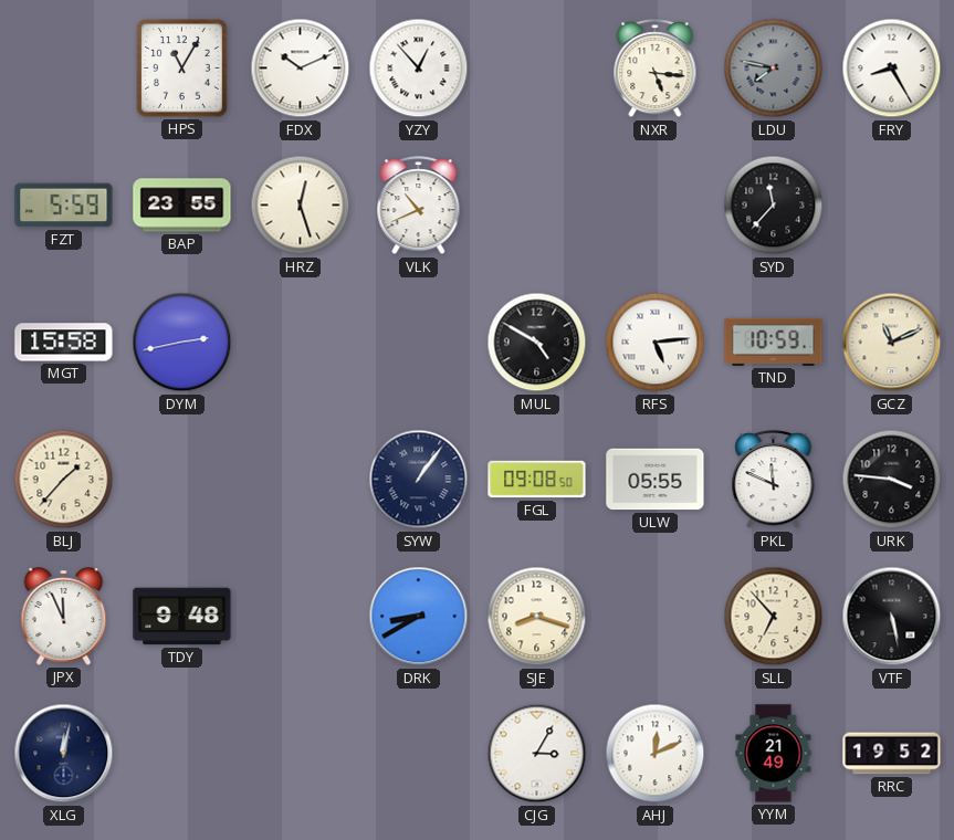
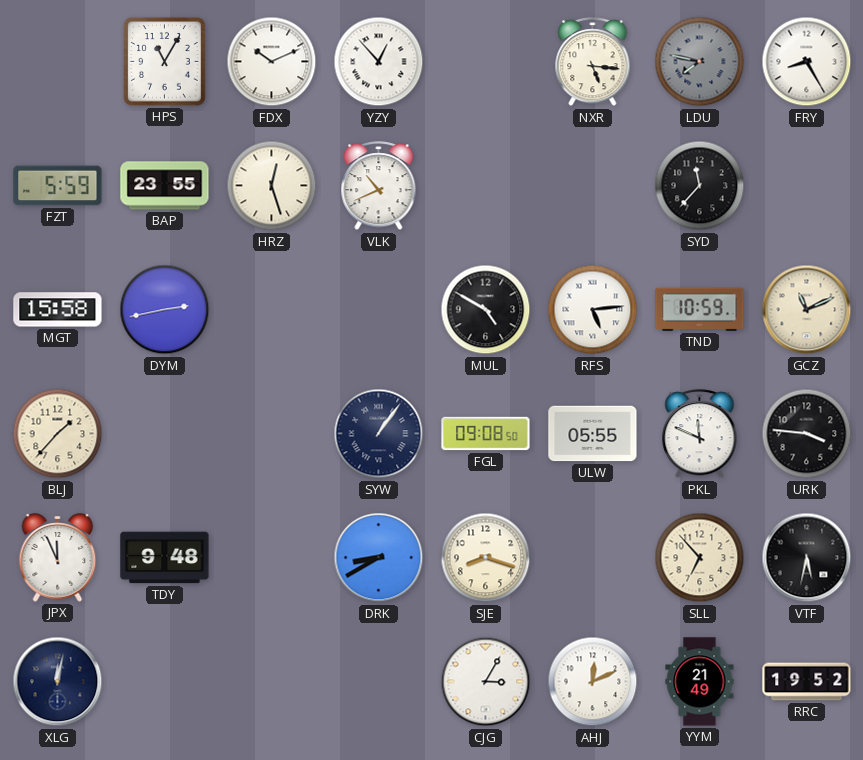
VTF: 5:28 -> 5:32 (807, 558)
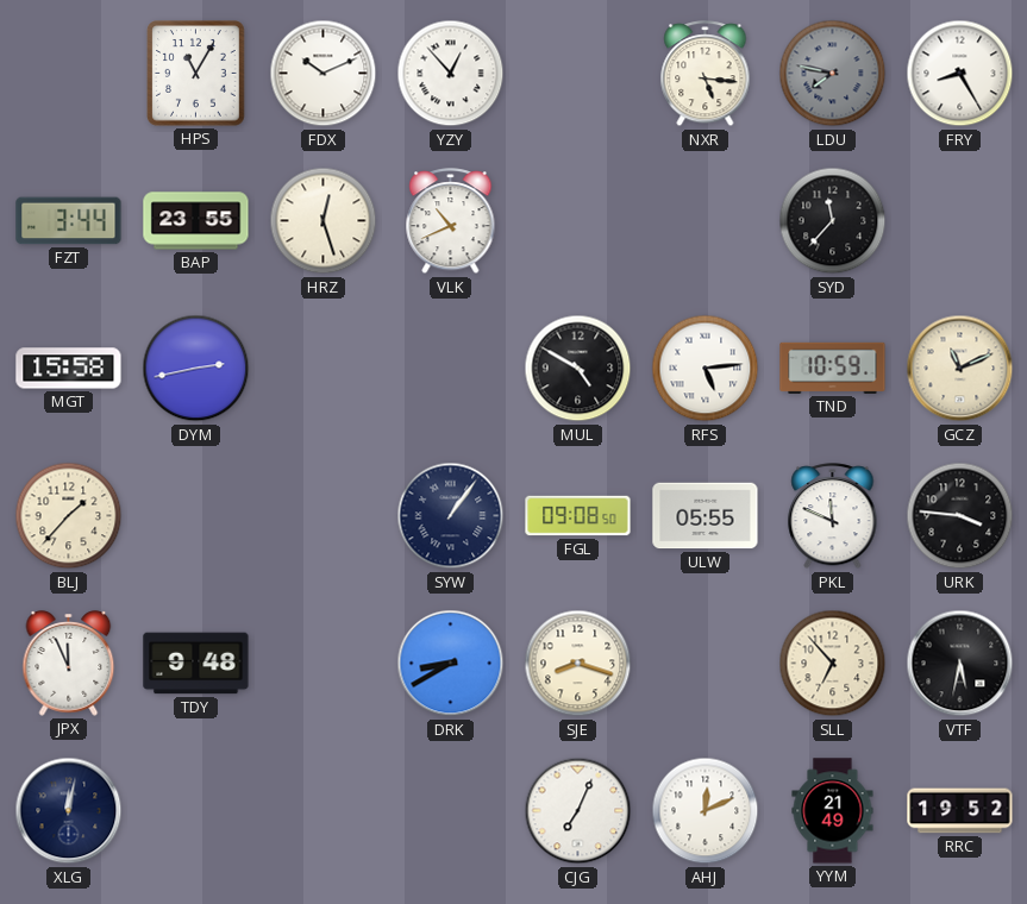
FZT: 5:59 -> 3:44 (69, 221)
CJG: 3:05 -> 7:04 (578, 811)
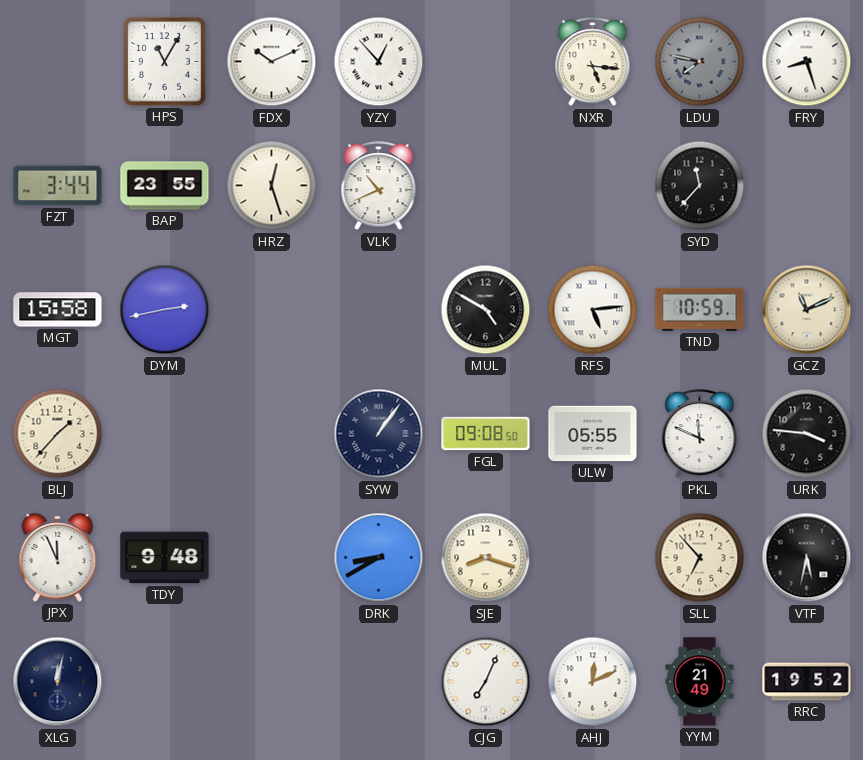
FRY: 8:25 -> 8:27 (807, 62)
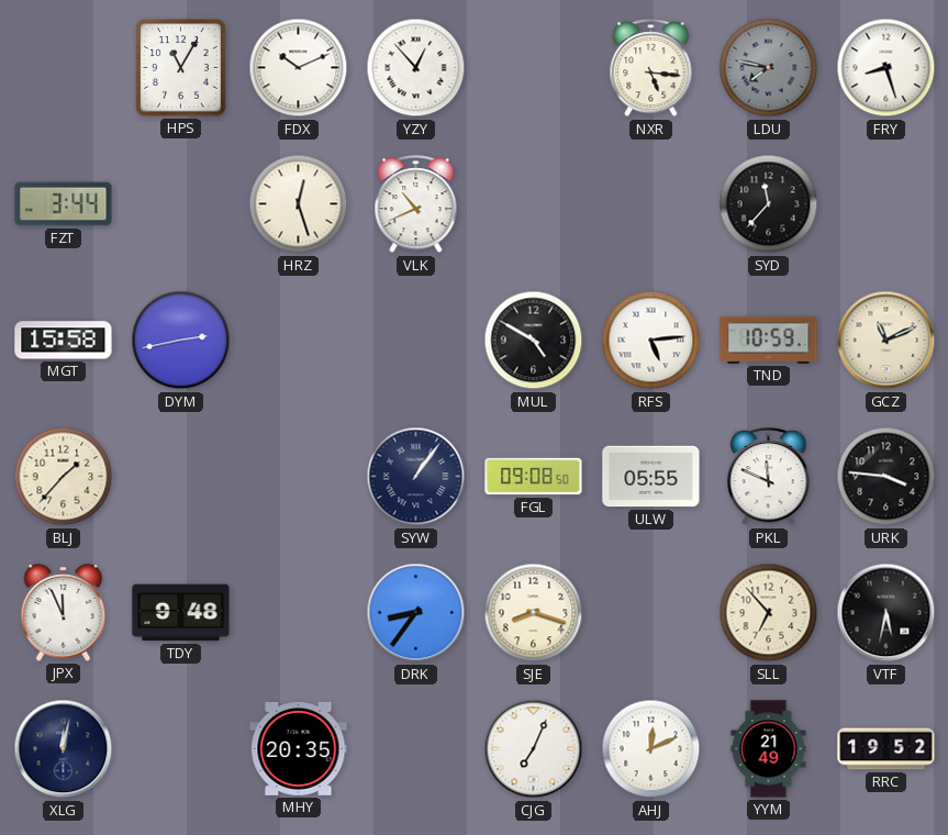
BAP: 23:55 -> none (165, 186)
DRK: 8:40 -> 8:36 (416, 613)
MHY: none -> 20:35 (299, 748)
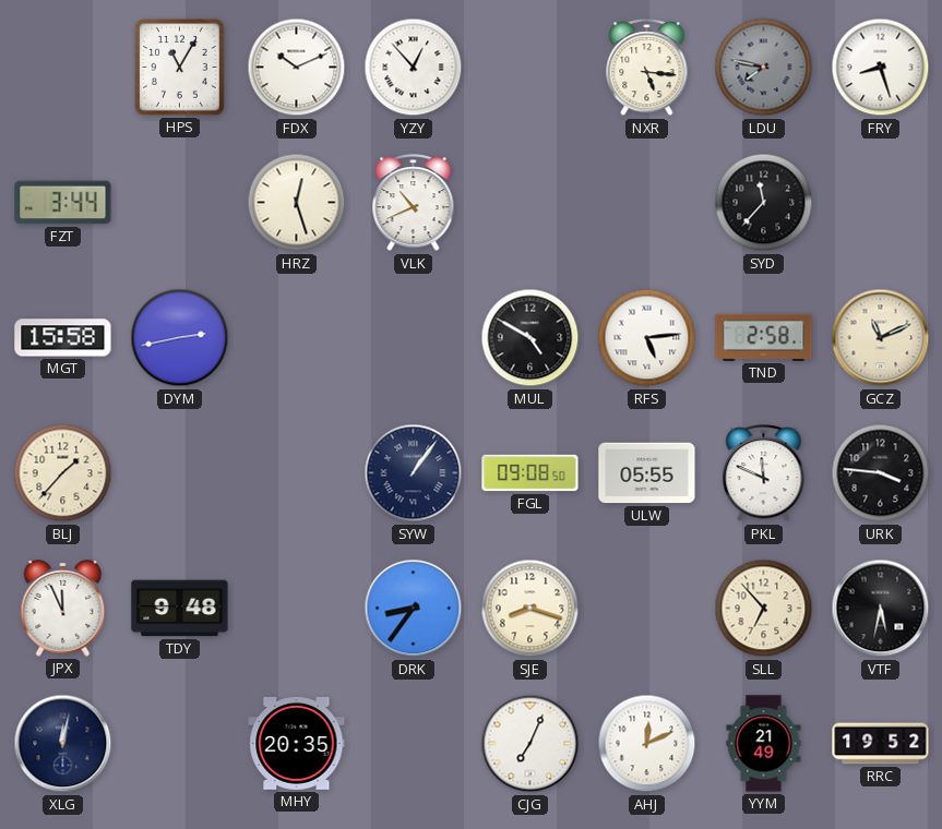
TND: 10:59 -> 2:58 (764, 337)
